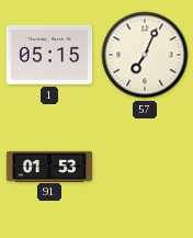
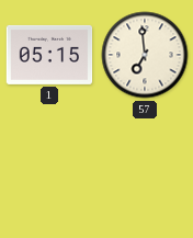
57: 7:04 -> 6:59 (145, 55)
91: 01:53 -> none (49, 166)
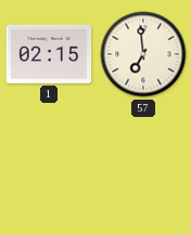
1: 05:15 -> 02:15 (49, 54)
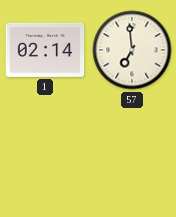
1: 02:15 -> 02:14 (45, 50)
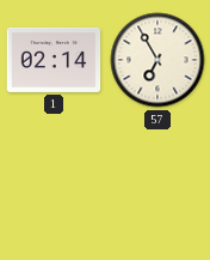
57: 6:59 -> 6:55 (157, 60)
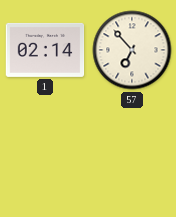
57: 6:55 -> 6:53 (132, 50)
